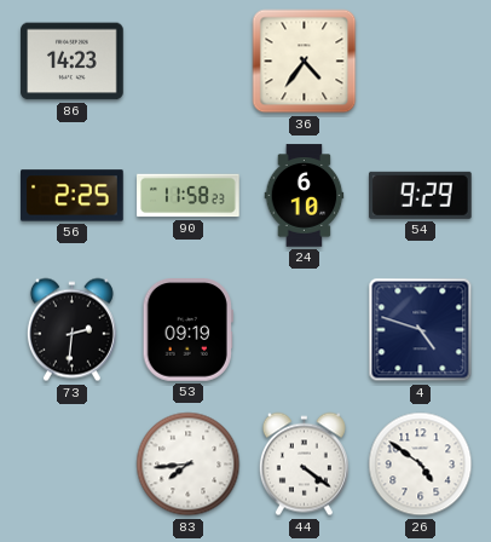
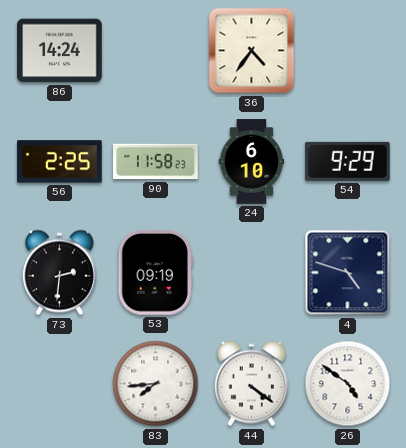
86: 14:23 -> 14:24 (60, 51)
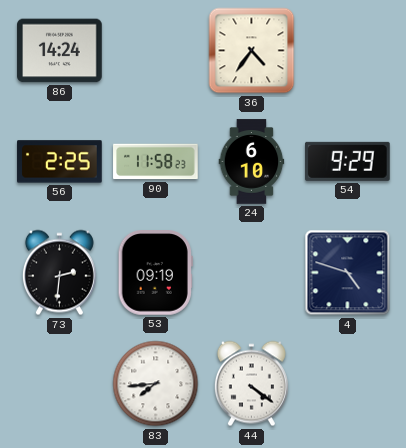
26: 4:51 -> none (348, 384)
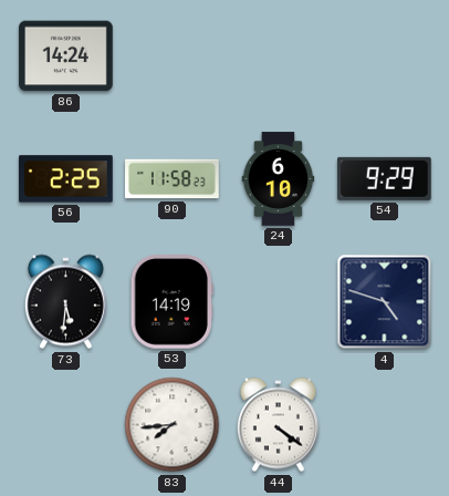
36: 4:36 -> none (252, 51)
73: 2:31 -> 5:31 (65, 302)
53: 09:19 -> 14:19 (171, 302)
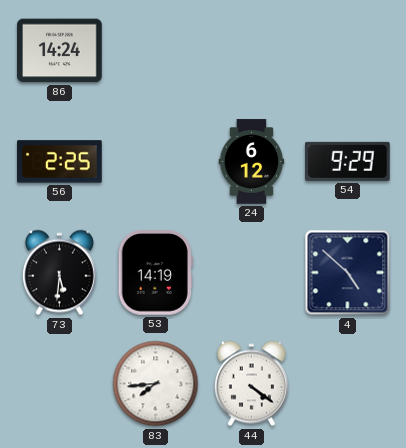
90: 11:58 -> none (173, 179)
24: 6:10 -> 6:12 (252, 162)
4: 4:48 -> 4:52 (348, 273)
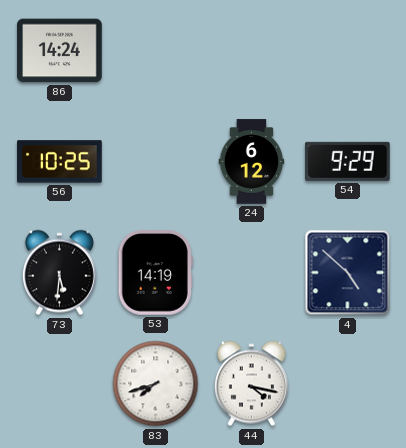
56: 2:25 -> 10:25 (60, 162)
83: 7:44 -> 7:42 (156, 384)
44: 4:21 -> 4:17 (251, 384)
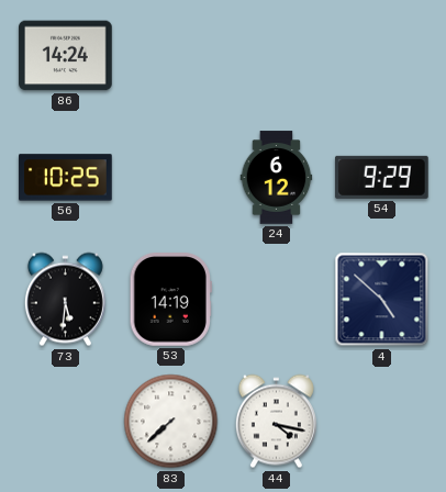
83: 7:42 -> 7:38 (171, 422)
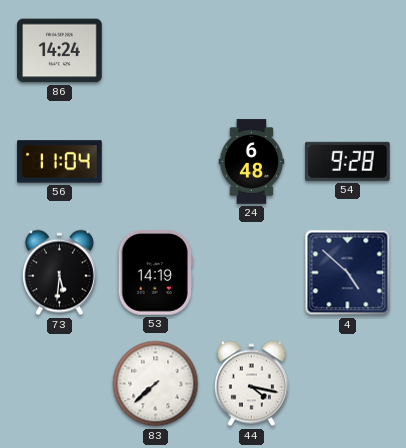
56: 10:25 -> 11:04 (60, 162)
24: 6:12 -> 6:48 (252, 162)
54: 9:29 -> 9:28 (348, 161)
